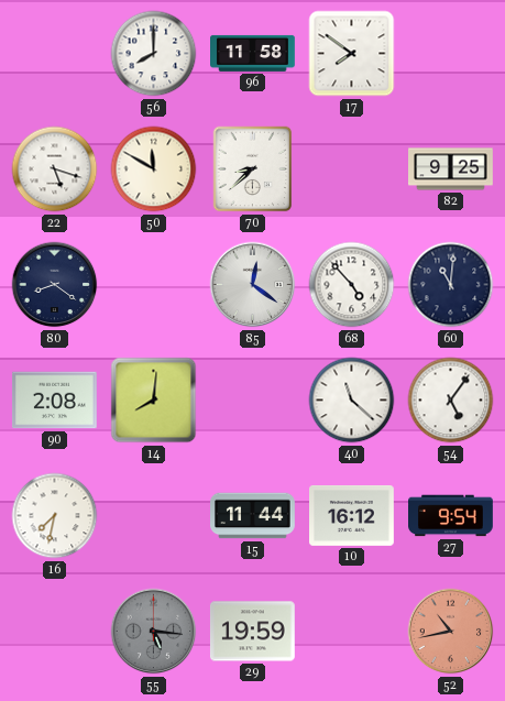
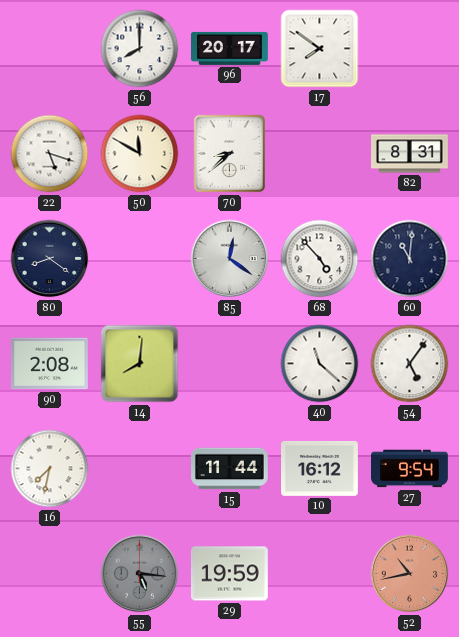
96: 11:58 -> 20:17 (230, 48)
82: 9:25 -> 8:31 (410, 154)
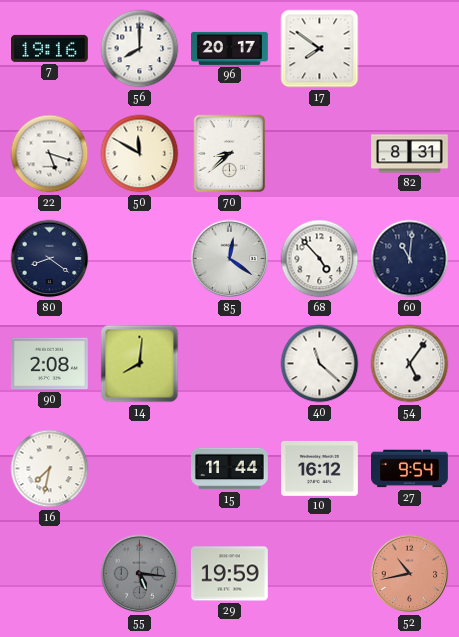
7: none -> 19:16 (50, 48)
